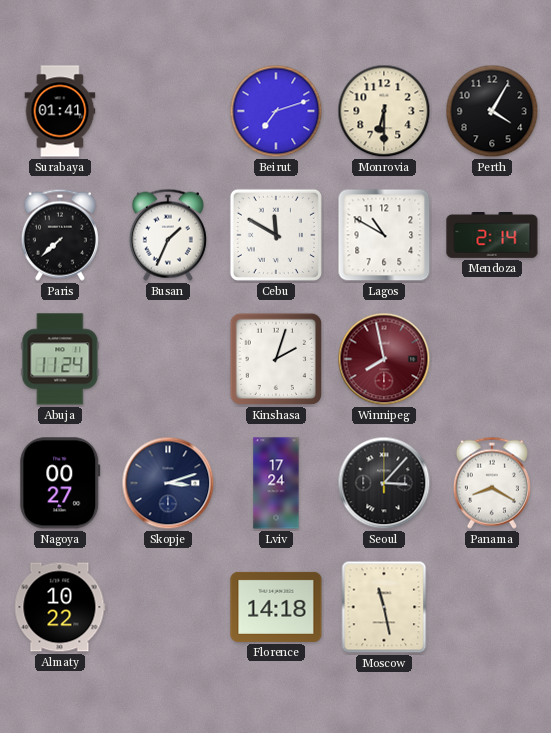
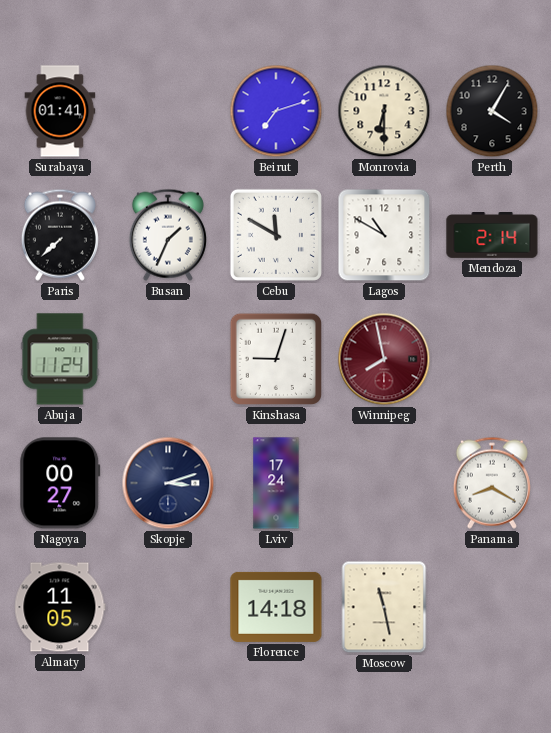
Kinshasa: 2:03 -> 9:03 (276, 359)
Seoul: 3:07 -> none (384, 483)
Almaty: 10:22 -> 11:05 (60, 607)
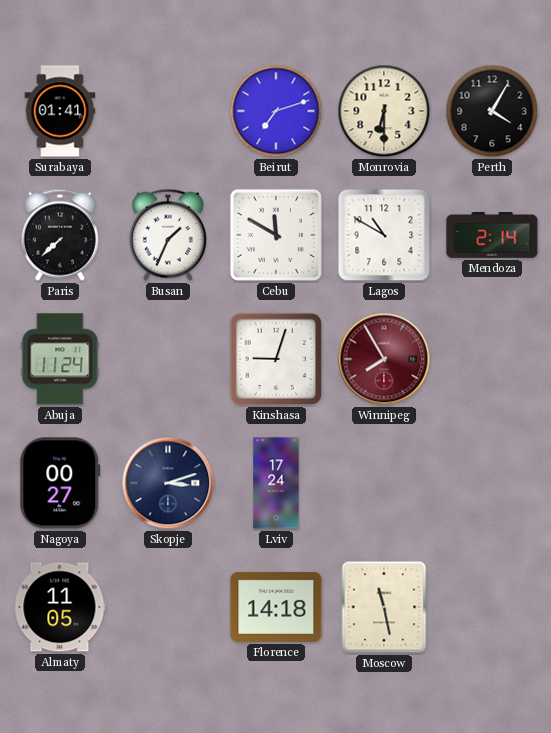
Winnipeg: 7:58 -> 7:55 (384, 359)
Panama: 8:20 -> none (492, 483)
